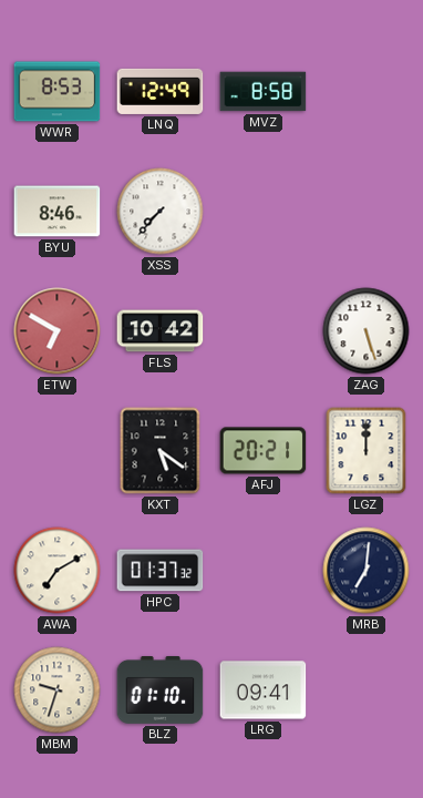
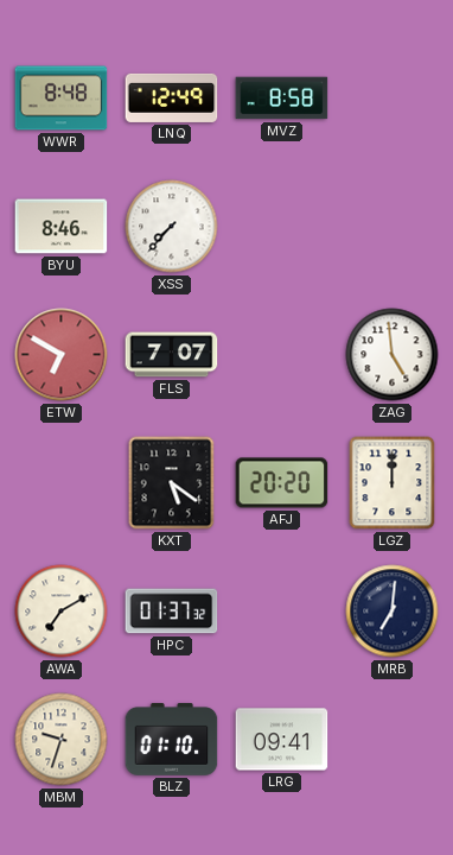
WWR: 8:53 -> 8:48 (62, 99)
FLS: 10:42 -> 7:07 (172, 355)
ZAG: 5:27 -> 4:59 (393, 355)
AFJ: 20:21 -> 20:20 (282, 483)
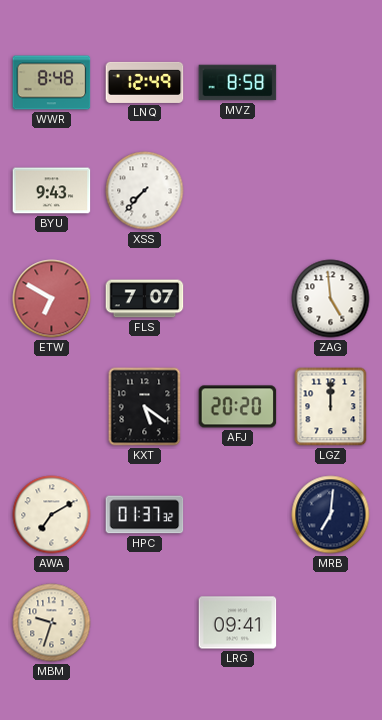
BYU: 8:46 -> 9:43 (52, 191)
BLZ: 01:10 -> none (172, 740)
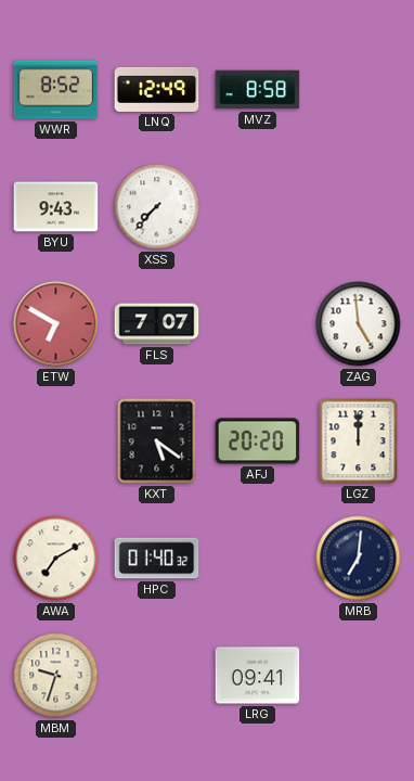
WWR: 8:48 -> 8:52 (56, 90)
HPC: 01:37 -> 01:40 (157, 559)
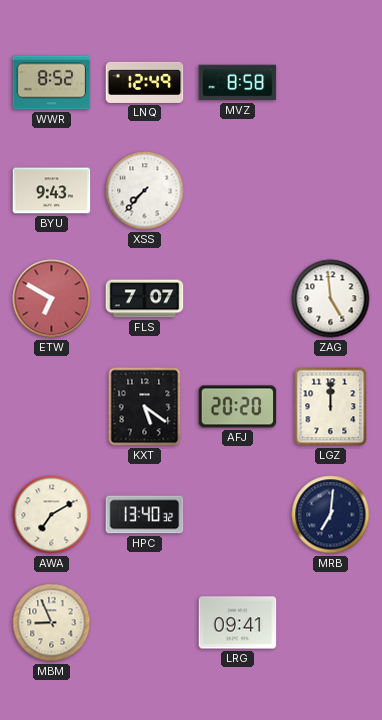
HPC: 01:40 -> 13:40 (145, 515)
MBM: 9:33 -> 8:56 (52, 623)
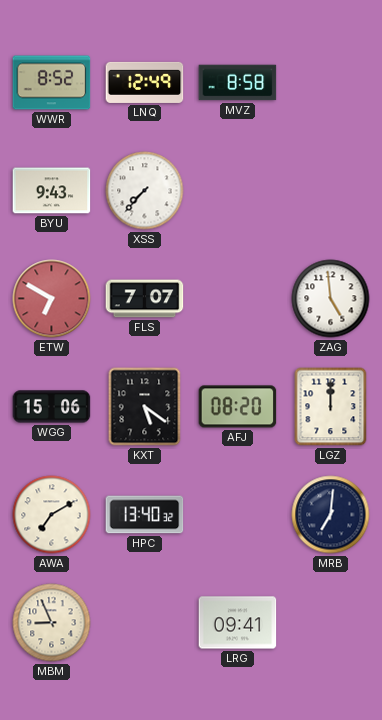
WGG: none -> 15:06 (52, 407)
AFJ: 20:20 -> 08:20 (238, 407)
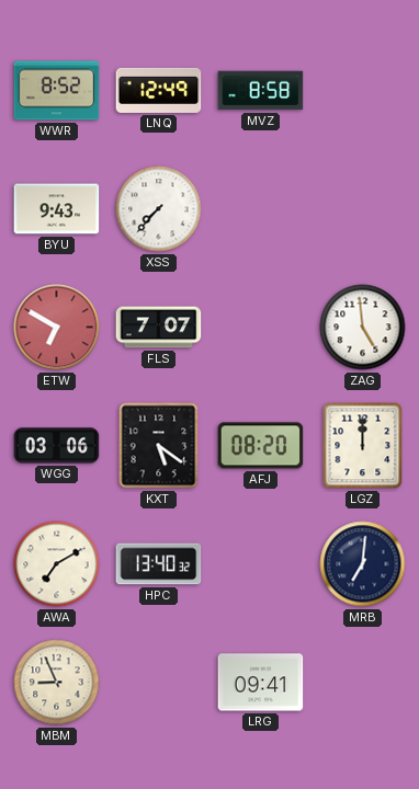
WGG: 15:06 -> 03:06 (57, 446)
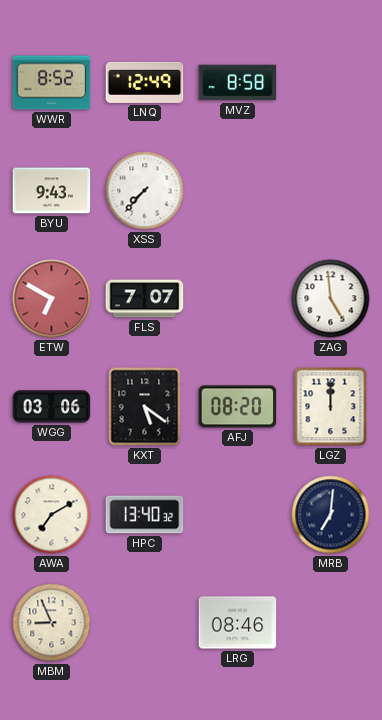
LRG: 09:41 -> 08:46 (238, 623)
